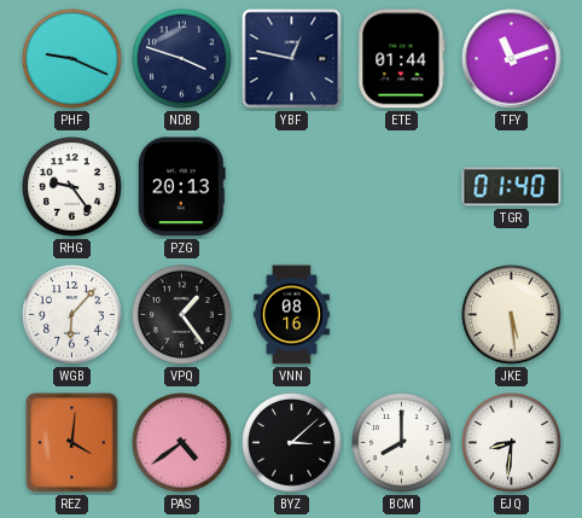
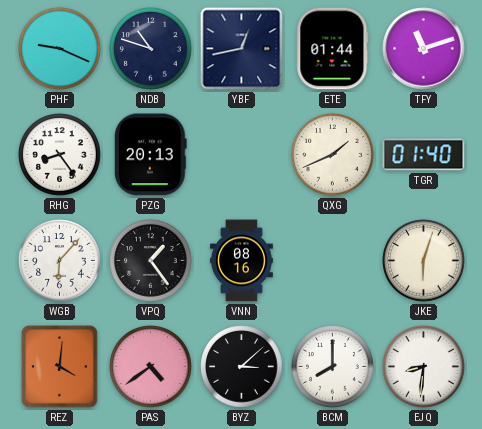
NDB: 3:48 -> 10:48 (151, 49)
YBF: 12:47 -> 12:43 (242, 49)
RHG: 9:24 -> 8:24 (60, 155)
QXG: none -> 1:41 (333, 155)
JKE: 5:29 -> 6:03 (424, 261)
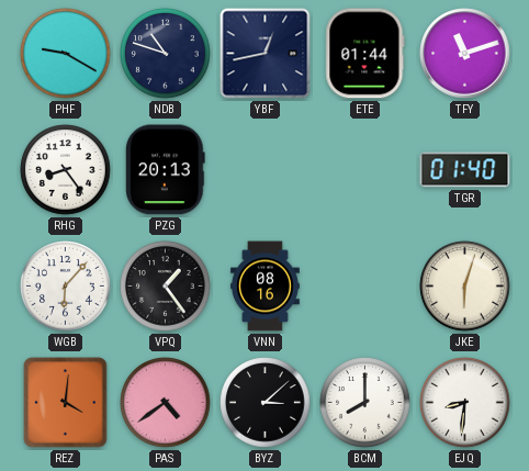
PHF: 9:19 -> 9:20 (66, 54)
QXG: 1:41 -> none (333, 155)
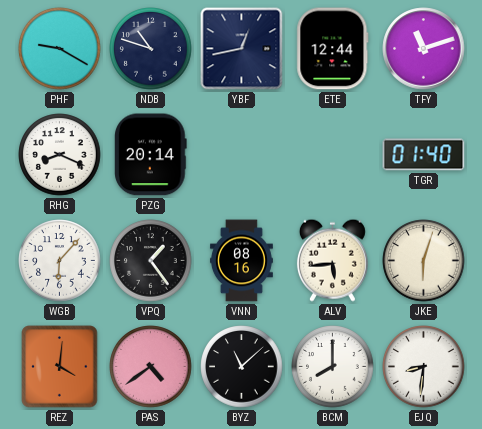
ETE: 01:44 -> 12:44 (333, 49)
RHG: 8:24 -> 8:19 (60, 155)
PZG: 20:13 -> 20:14 (151, 155)
ALV: none -> 5:44 (332, 260)
BYZ: 3:08 -> 11:08 (242, 367)
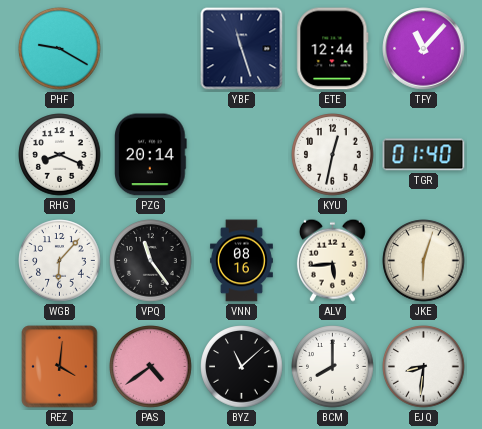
NDB: 10:48 -> none (151, 49)
YBF: 12:43 -> 11:27 (242, 49)
TFY: 11:12 -> 11:07 (424, 49)
KYU: none -> 12:32 (333, 155)
VPQ: 1:24 -> 11:24 (151, 261)
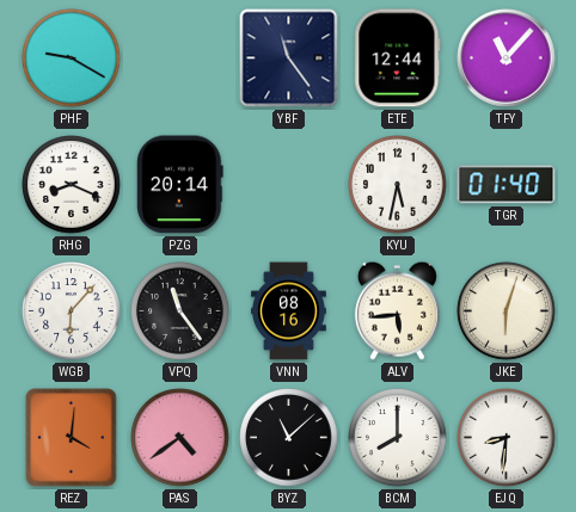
YBF: 11:27 -> 11:24 (289, 58)
KYU: 12:32 -> 5:32 (398, 185)
